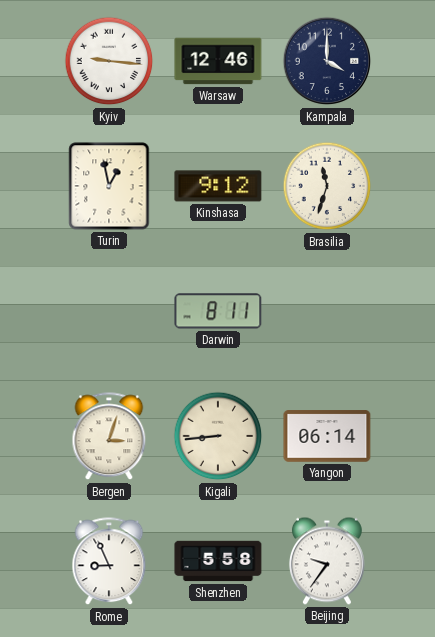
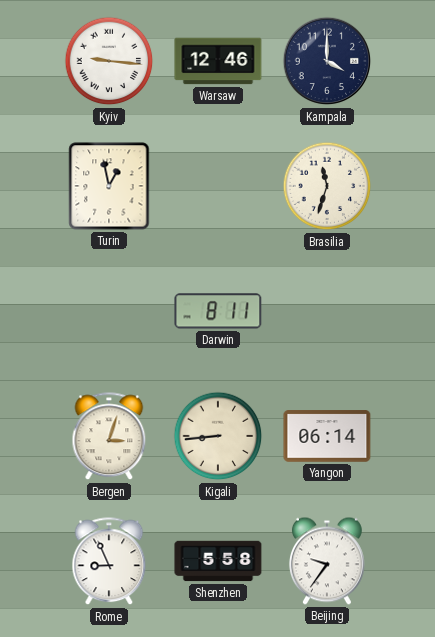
Kinshasa: 9:12 -> none (218, 186)
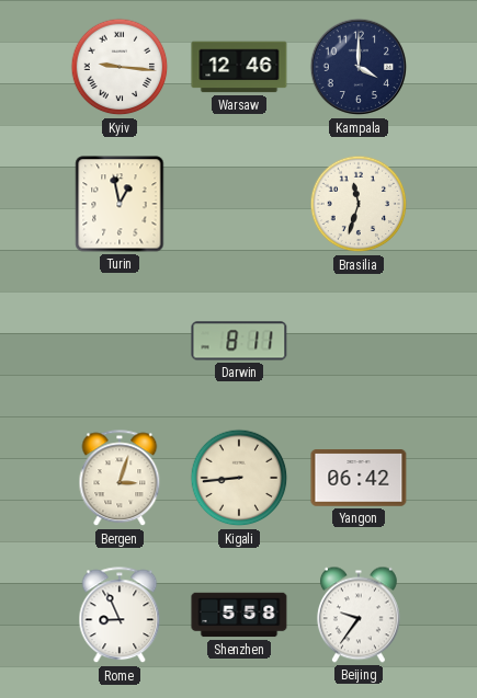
Yangon: 06:14 -> 06:42 (359, 478)
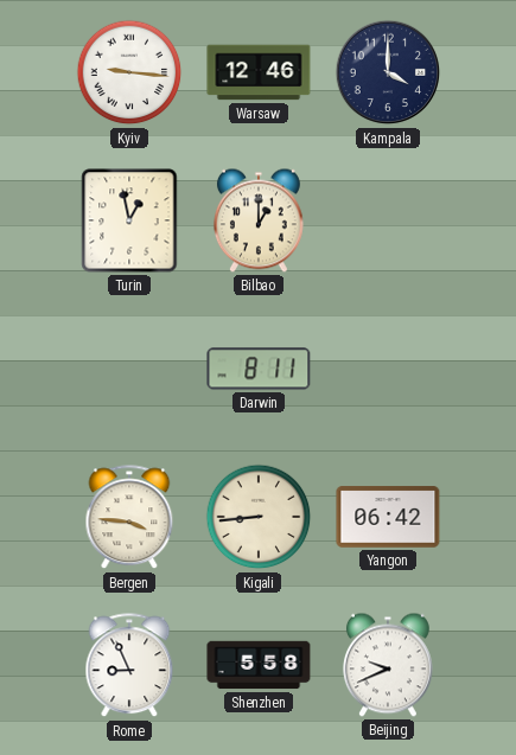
Bilbao: none -> 1:00 (259, 220)
Brasilia: 11:33 -> none (359, 204)
Bergen: 3:03 -> 3:46 (129, 518)
Beijing: 9:36 -> 9:41 (388, 665)
